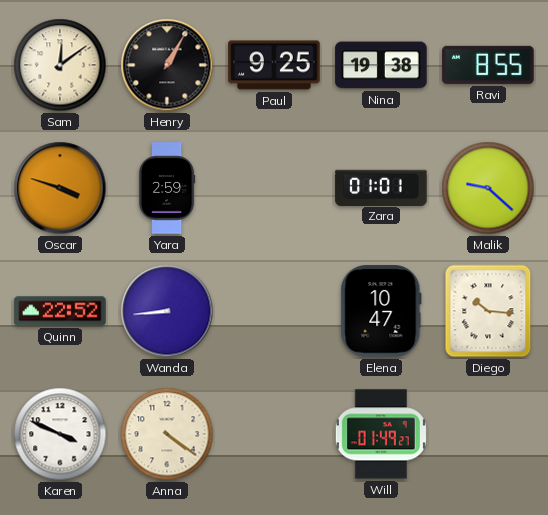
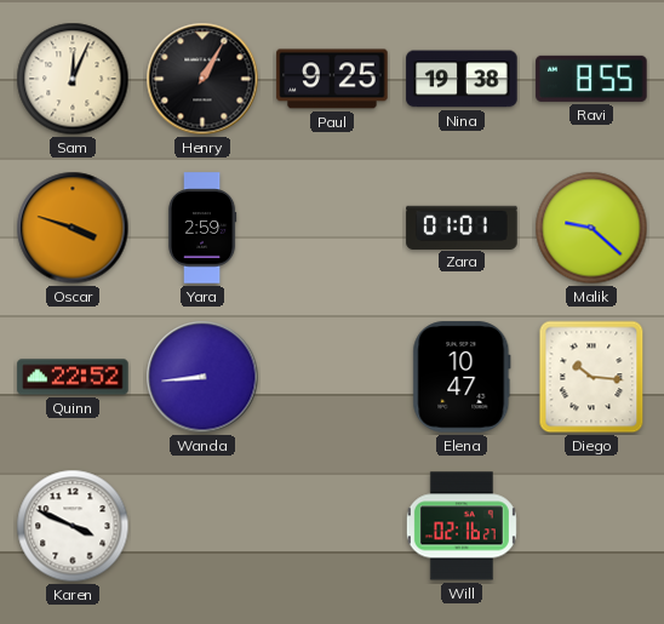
Sam: 12:09 -> 12:04 (73, 79)
Anna: 4:21 -> none (167, 434)
Will: 01:49 -> 02:16 (462, 526)
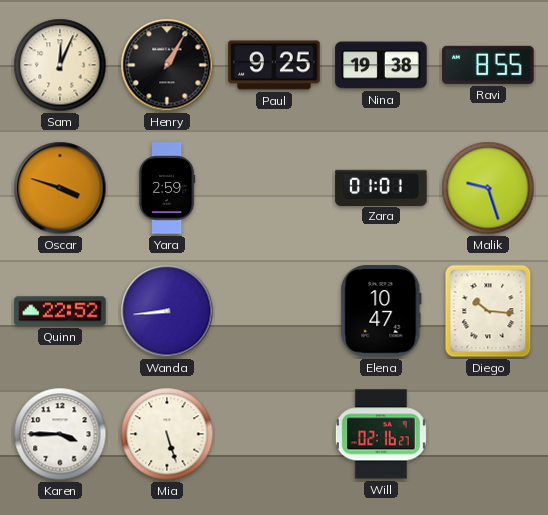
Malik: 9:22 -> 9:27 (488, 188)
Karen: 3:49 -> 3:45 (60, 434)
Mia: none -> 5:27 (167, 434)
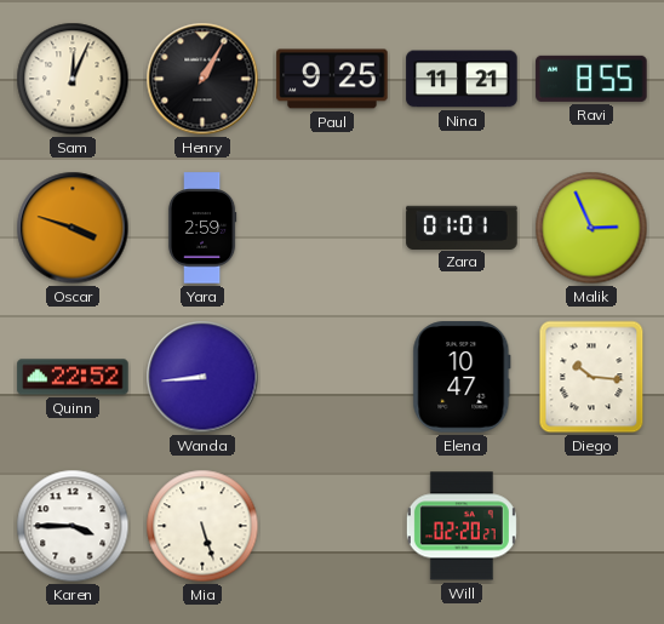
Nina: 19:38 -> 11:21 (462, 79)
Malik: 9:27 -> 2:56 (591, 228)
Will: 02:16 -> 02:20 (462, 526)
